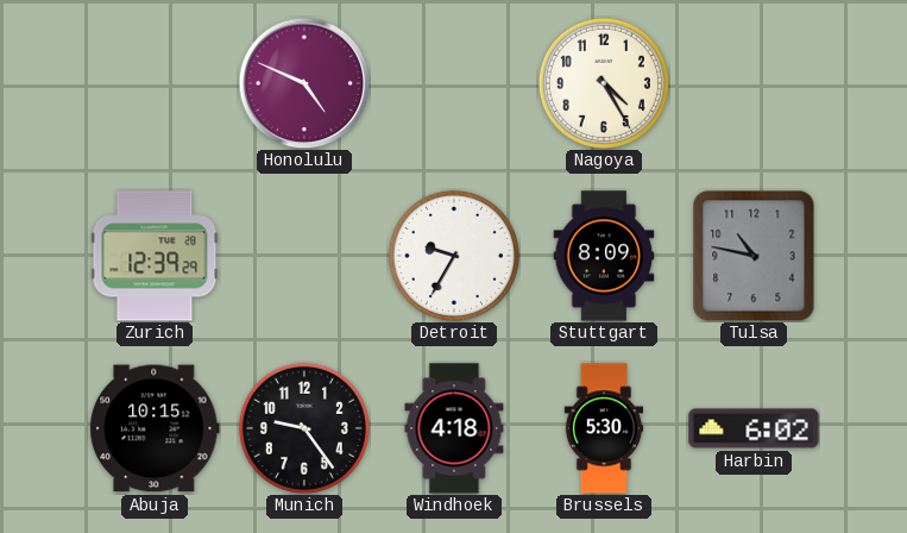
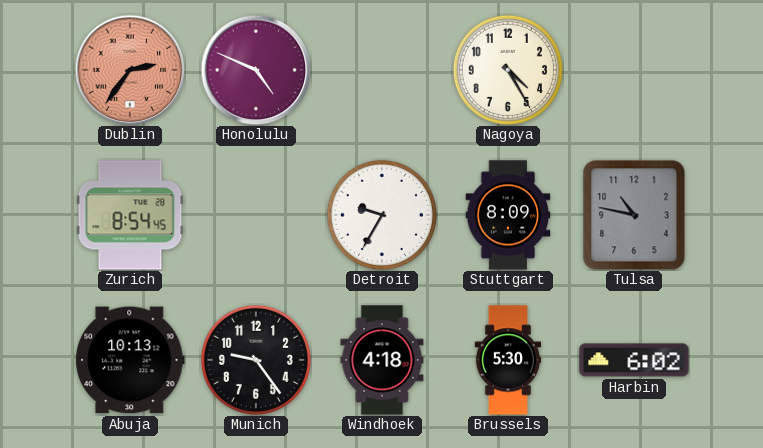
Dublin: none -> 2:36 (130, 70)
Zurich: 12:39 -> 8:54 (130, 215)
Abuja: 10:15 -> 10:13 (130, 360)
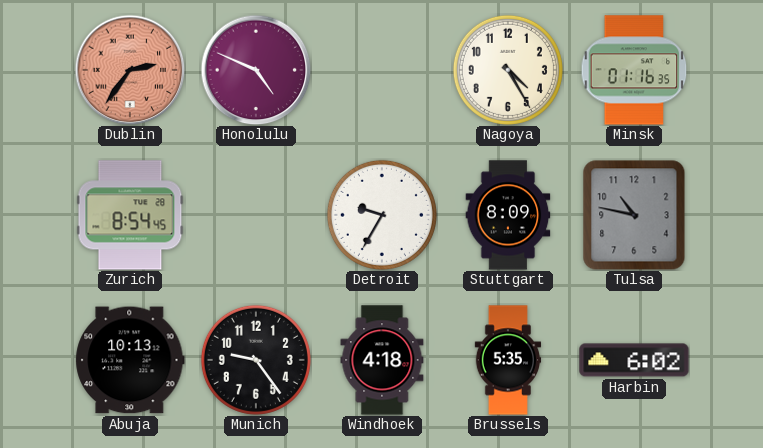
Minsk: none -> 01:16 (634, 70)
Brussels: 5:30 -> 5:35 (508, 360)
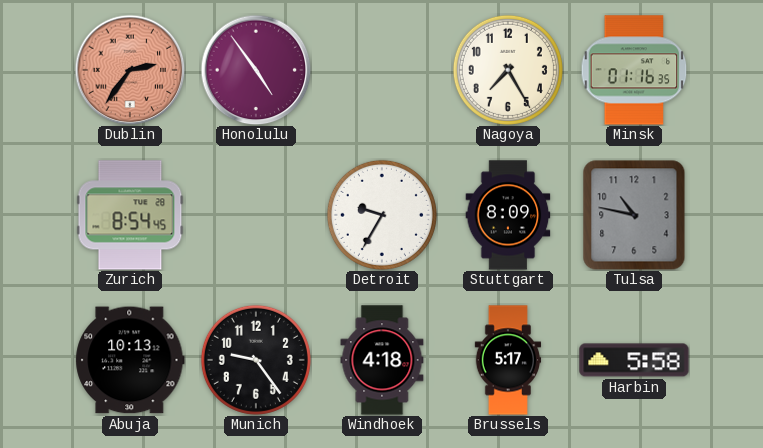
Honolulu: 4:49 -> 4:54 (256, 70)
Nagoya: 4:25 -> 7:25 (508, 70)
Brussels: 5:35 -> 5:17 (508, 360)
Harbin: 6:02 -> 5:58 (634, 360)
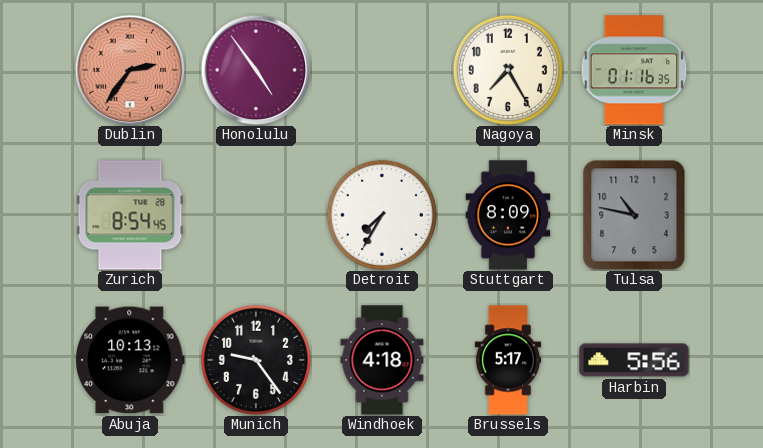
Detroit: 9:35 -> 7:35 (382, 215)
Harbin: 5:58 -> 5:56 (634, 360)
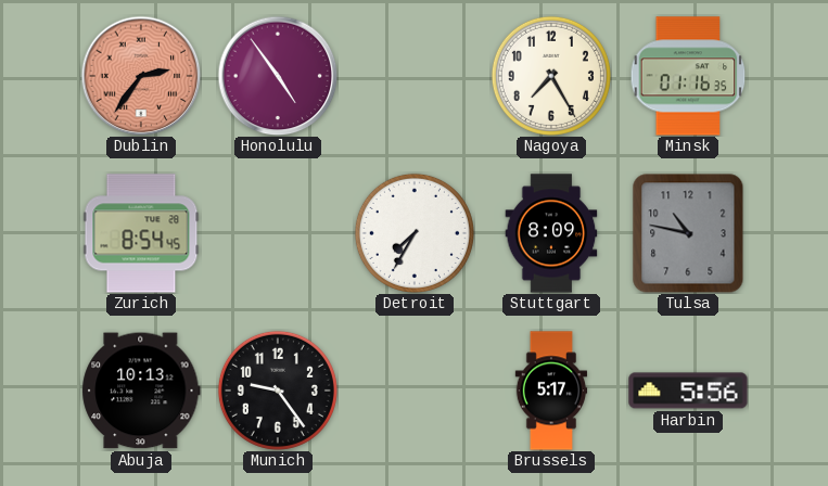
Windhoek: 4:18 -> none (382, 360)
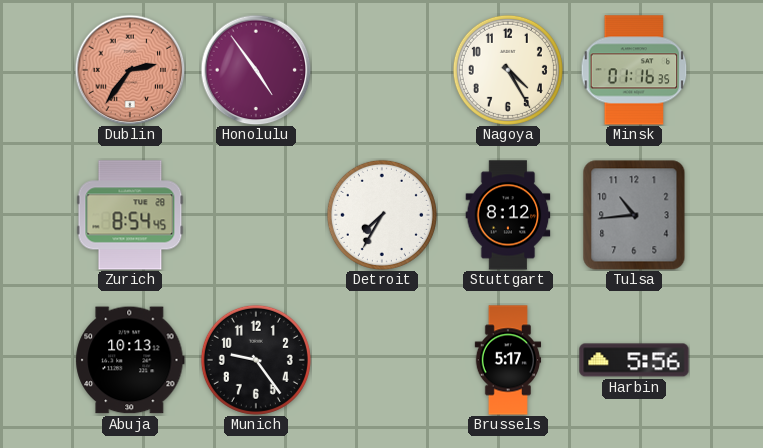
Nagoya: 7:25 -> 4:25 (508, 70)
Stuttgart: 8:09 -> 8:12 (508, 215)
Tulsa: 10:47 -> 10:44 (634, 215)
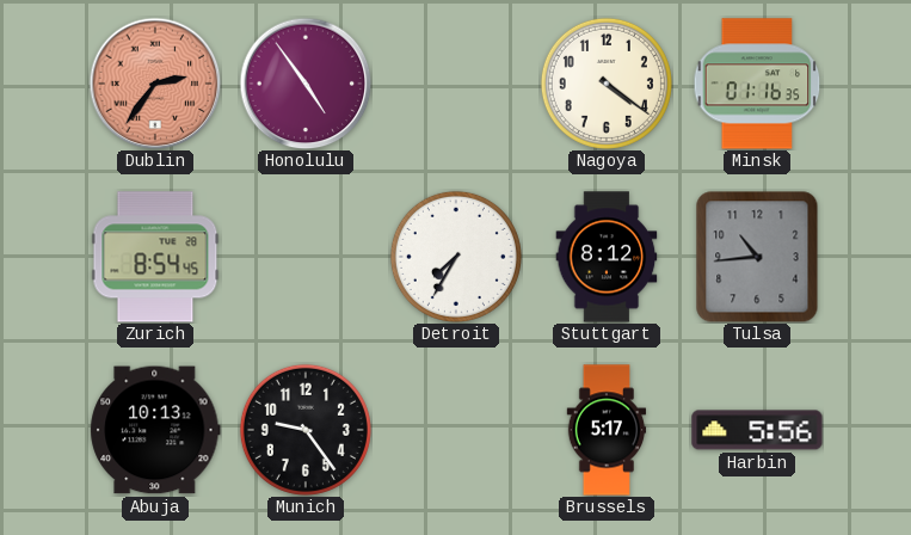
Nagoya: 4:25 -> 4:21 (607, 84)
